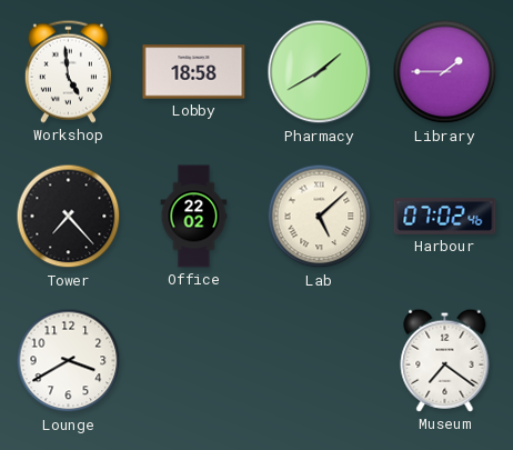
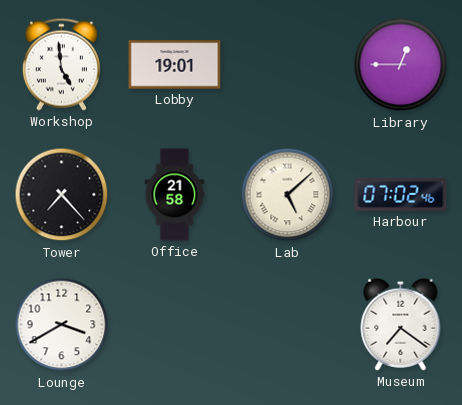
Lobby: 18:58 -> 19:01 (175, 65)
Pharmacy: 1:40 -> none (320, 72)
Library: 1:45 -> 12:45 (401, 65)
Office: 22:02 -> 21:58 (175, 195)
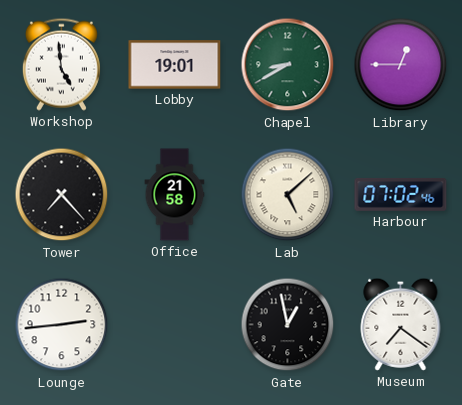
Chapel: none -> 8:40 (288, 65)
Lounge: 3:40 -> 2:44 (62, 325)
Gate: none -> 12:58 (288, 325)
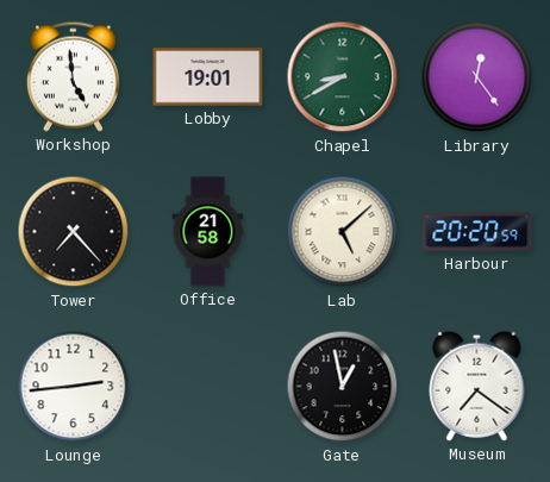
Library: 12:45 -> 12:24 (477, 77)
Harbour: 07:02 -> 20:20 (477, 232)
